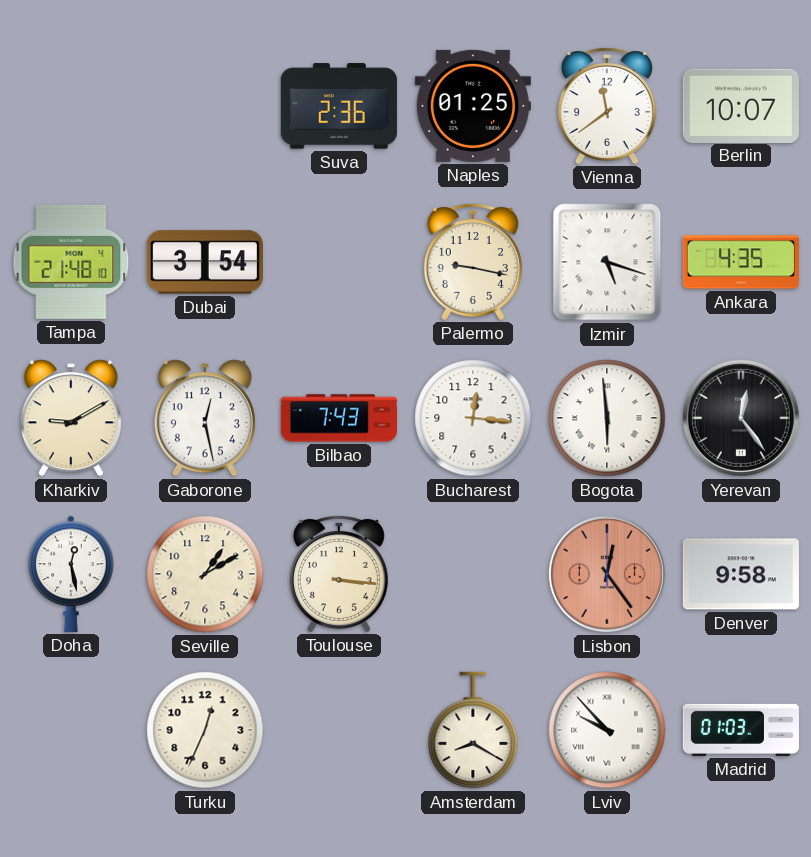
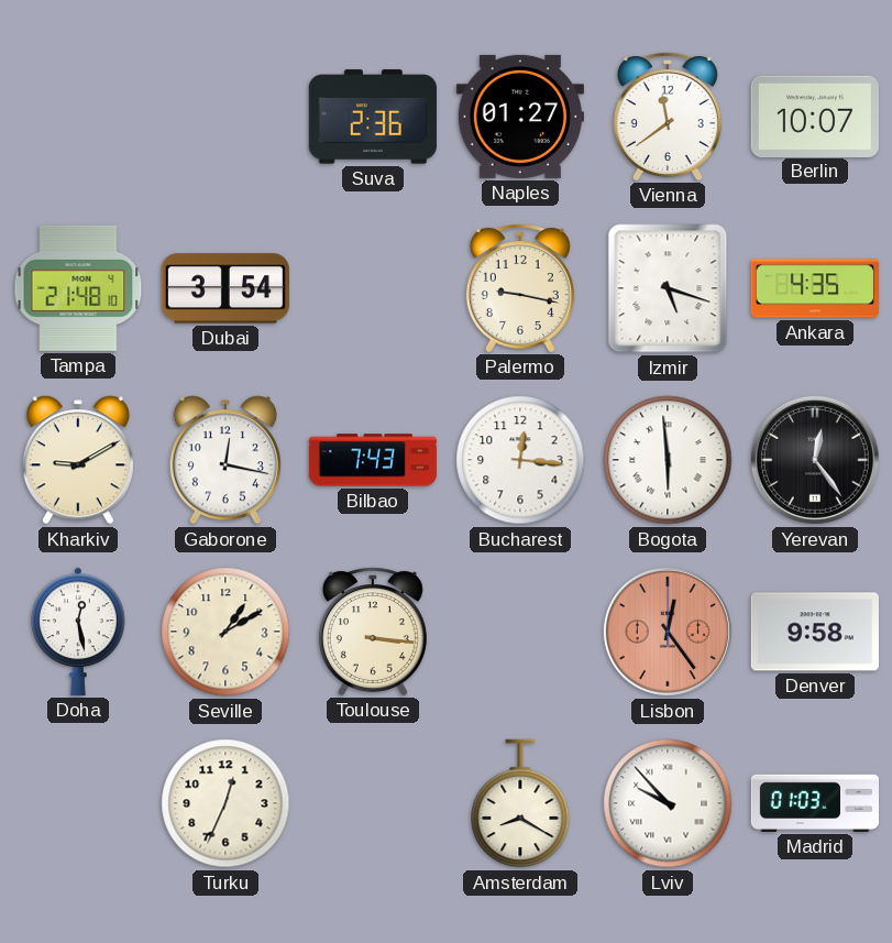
Naples: 01:25 -> 01:27 (520, 117)
Gaborone: 12:28 -> 12:17 (225, 460)
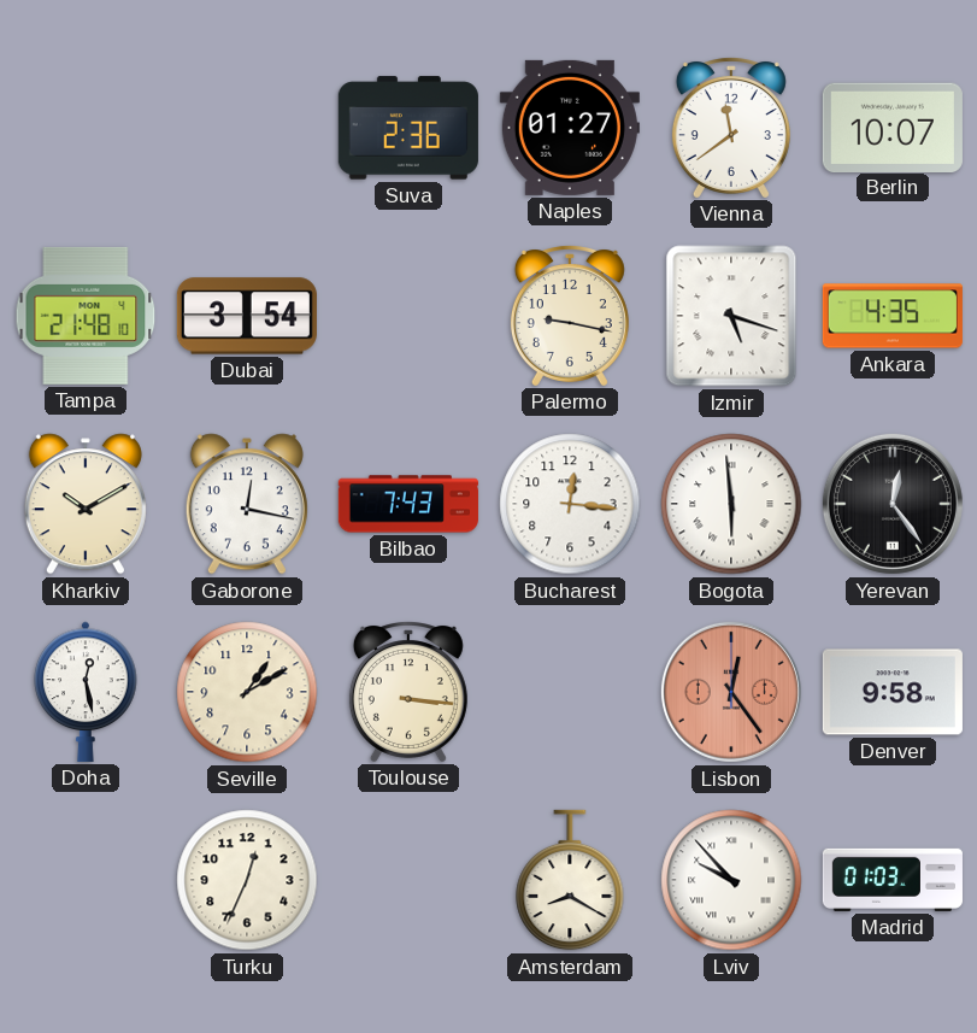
Kharkiv: 9:10 -> 10:10 (86, 504)
